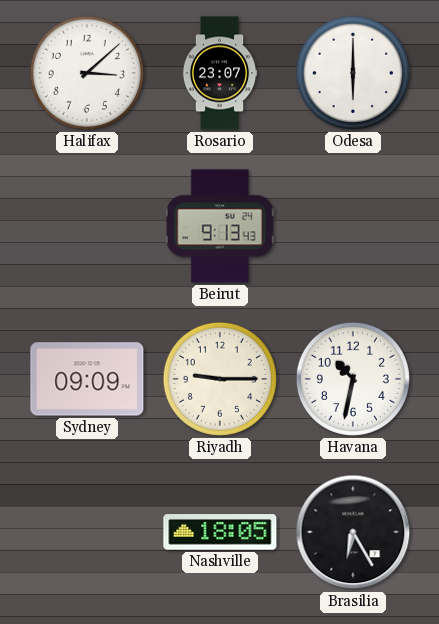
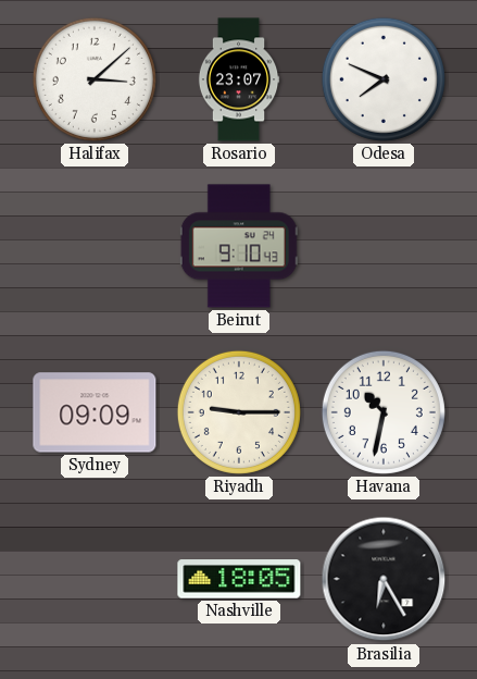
Odesa: 6:00 -> 7:49 (384, 79)
Beirut: 9:13 -> 9:10 (239, 246)
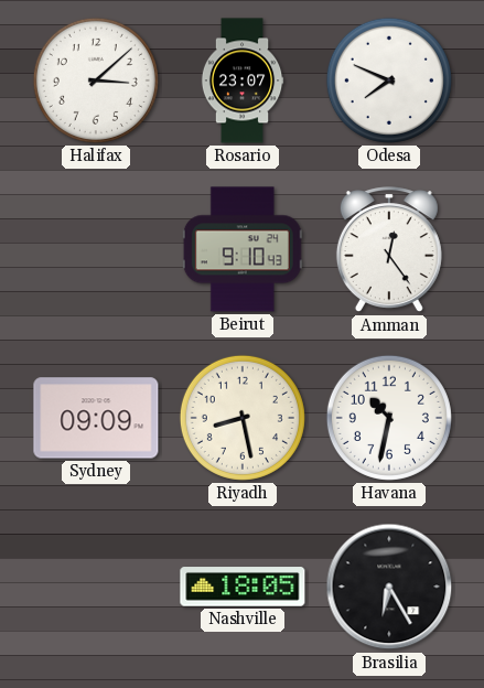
Amman: none -> 12:24 (389, 250)
Riyadh: 9:15 -> 8:28 (243, 418)
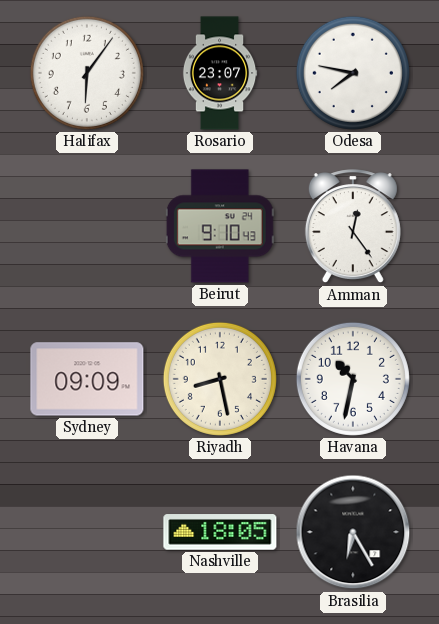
Halifax: 3:08 -> 6:06 (87, 73)
Odesa: 7:49 -> 7:47 (353, 73)
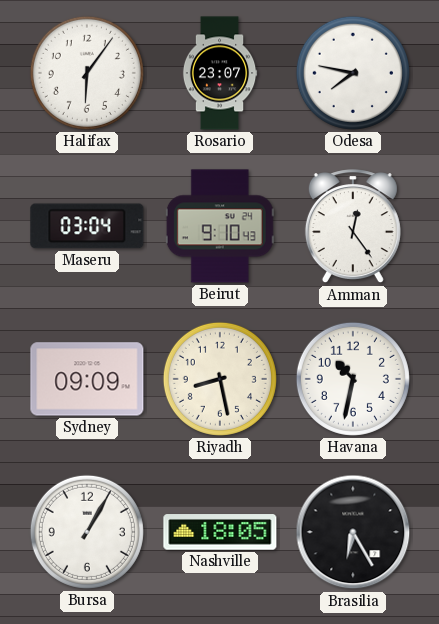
Maseru: none -> 03:04 (87, 226)
Bursa: none -> 1:05 (87, 532)
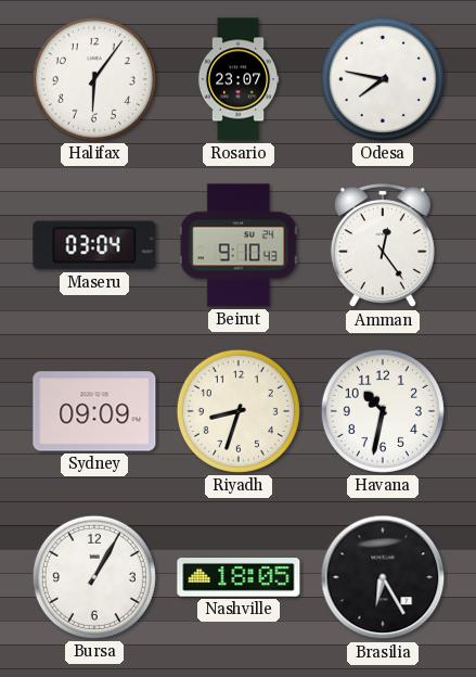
Riyadh: 8:28 -> 8:33 (239, 411)
